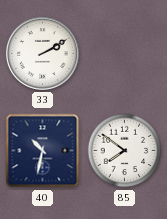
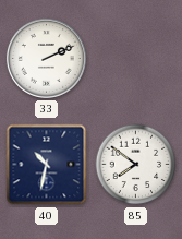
33: 2:10 -> 2:11 (46, 58)
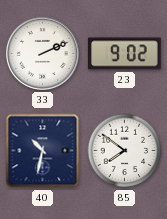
23: none -> 9:02 (125, 54)
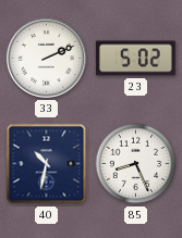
23: 9:02 -> 5:02 (136, 59)
85: 7:51 -> 8:26 (136, 164)
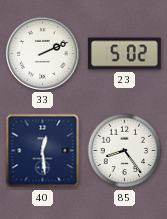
40: 10:32 -> 12:29 (43, 151)
85: 8:26 -> 8:24 (125, 151)
